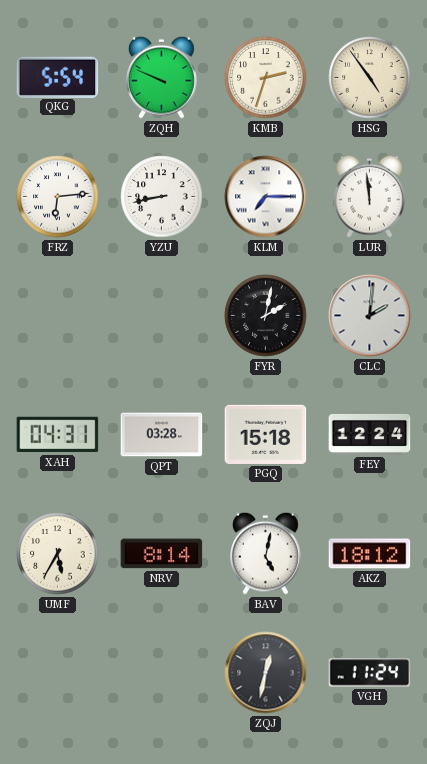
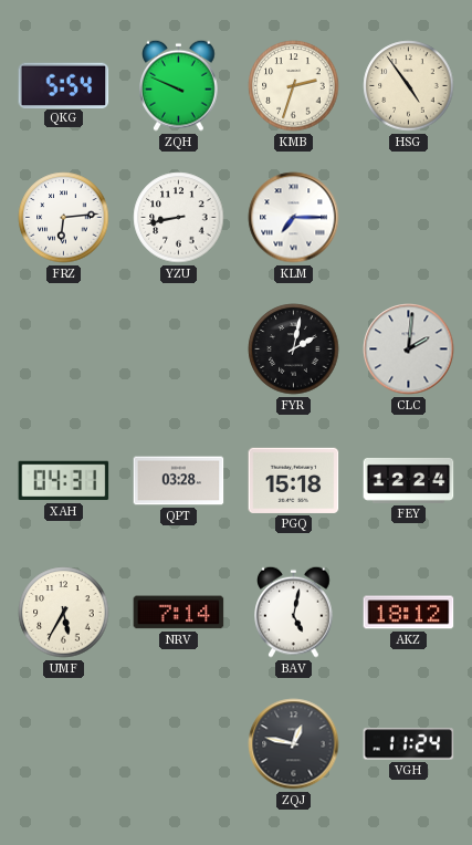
LUR: 11:59 -> none (370, 196)
NRV: 8:14 -> 7:14 (179, 613)
ZQJ: 12:32 -> 12:47 (294, 744)
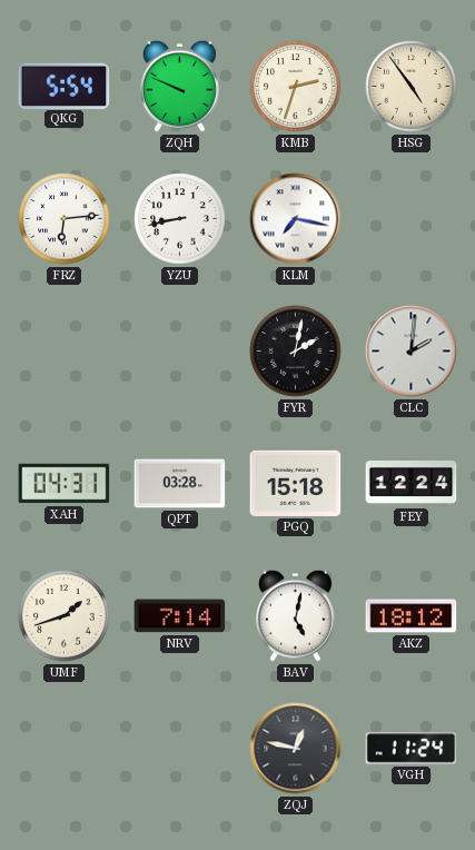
KLM: 7:15 -> 7:17 (296, 219)
UMF: 5:35 -> 1:42 (65, 616)
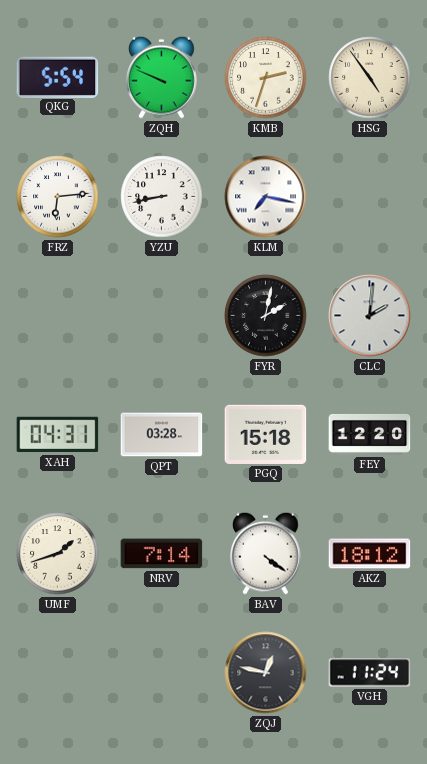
FEY: 12:24 -> 12:20 (370, 434)
BAV: 5:02 -> 4:21 (266, 553)
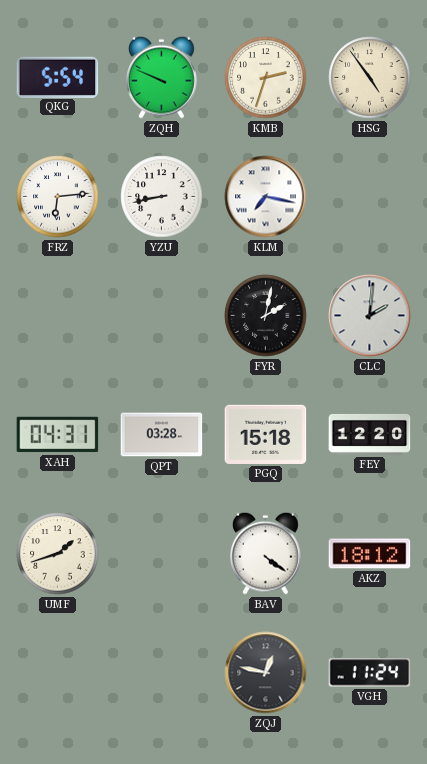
NRV: 7:14 -> none (162, 554)
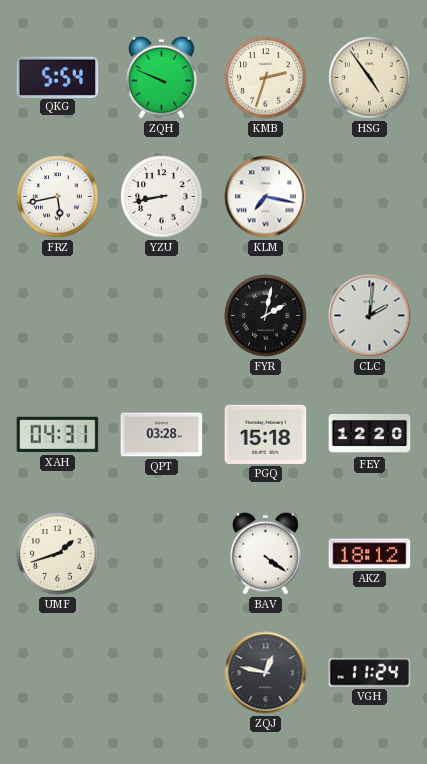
FRZ: 6:14 -> 5:43 (58, 197)
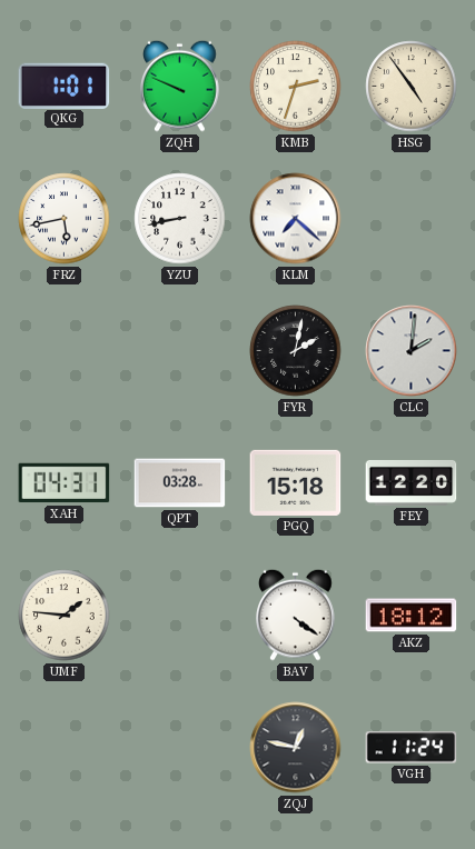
QKG: 5:54 -> 1:01 (65, 86)
KLM: 7:17 -> 7:22 (296, 219)
UMF: 1:42 -> 1:46 (65, 616)
